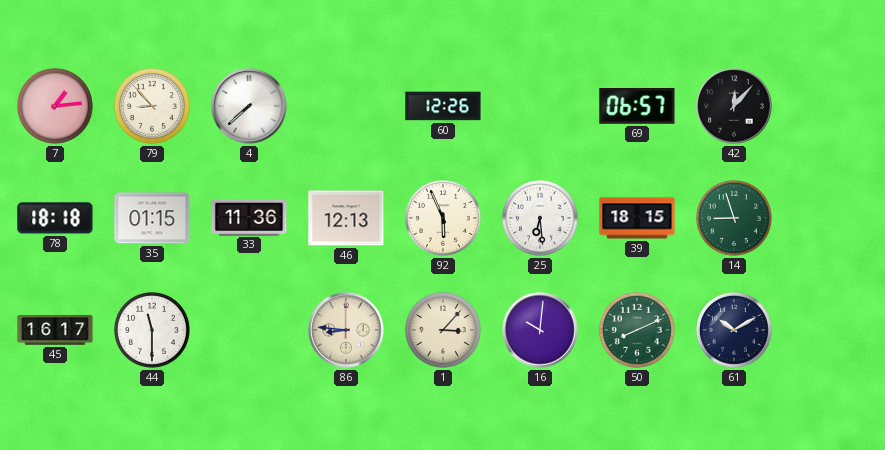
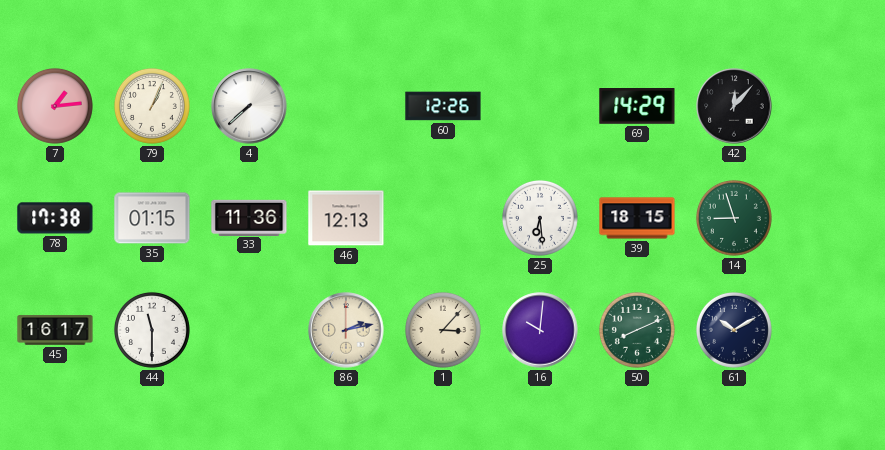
79: 8:53 -> 1:04 (152, 106)
69: 06:57 -> 14:29 (637, 107)
78: 18:18 -> 17:38 (55, 218)
92: 5:56 -> none (443, 218)
86: 8:46 -> 2:13 (346, 330)
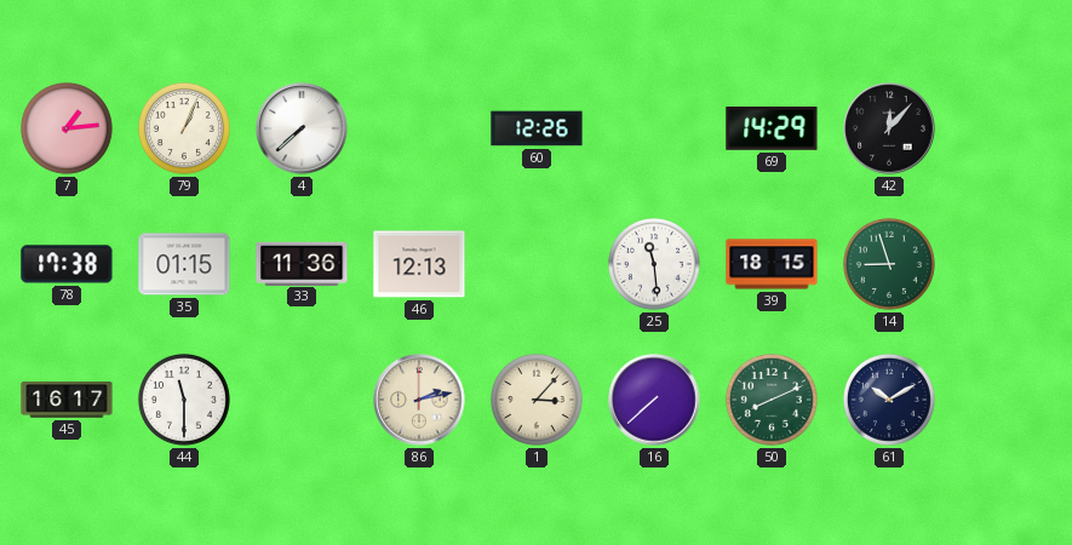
25: 6:29 -> 11:29 (654, 264)
16: 10:01 -> 7:38 (654, 400)
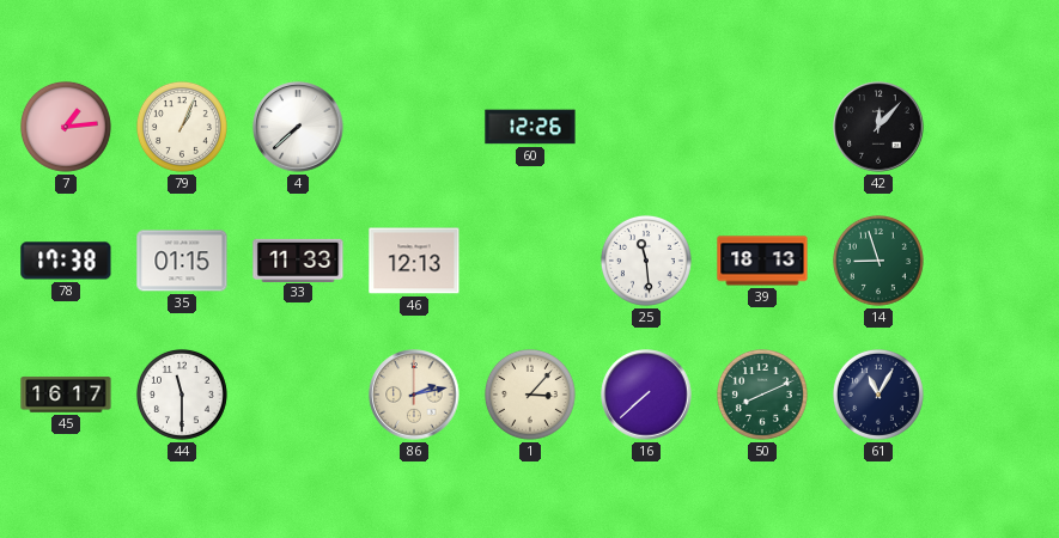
69: 14:29 -> none (772, 130)
33: 11:36 -> 11:33 (298, 259)
39: 18:15 -> 18:13 (762, 261)
61: 10:10 -> 11:05 (878, 395)
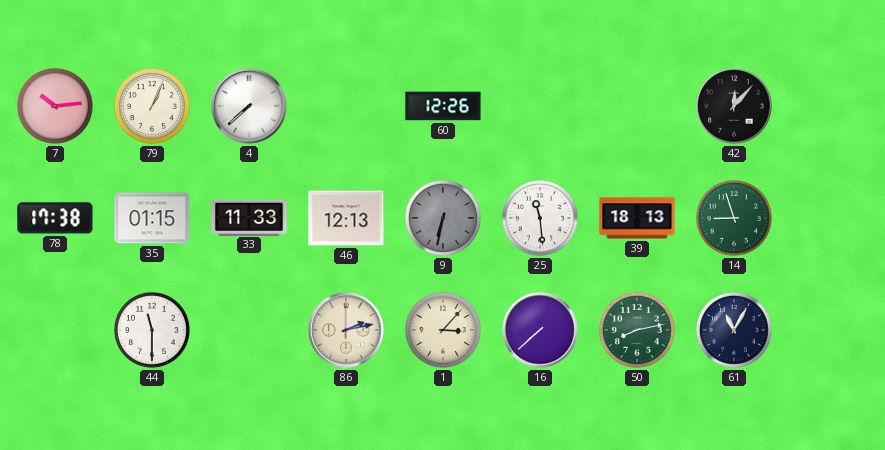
7: 1:14 -> 10:14 (55, 106)
9: none -> 6:32 (443, 218)
45: 16:17 -> none (66, 395)
50: 8:11 -> 8:13 (637, 330)
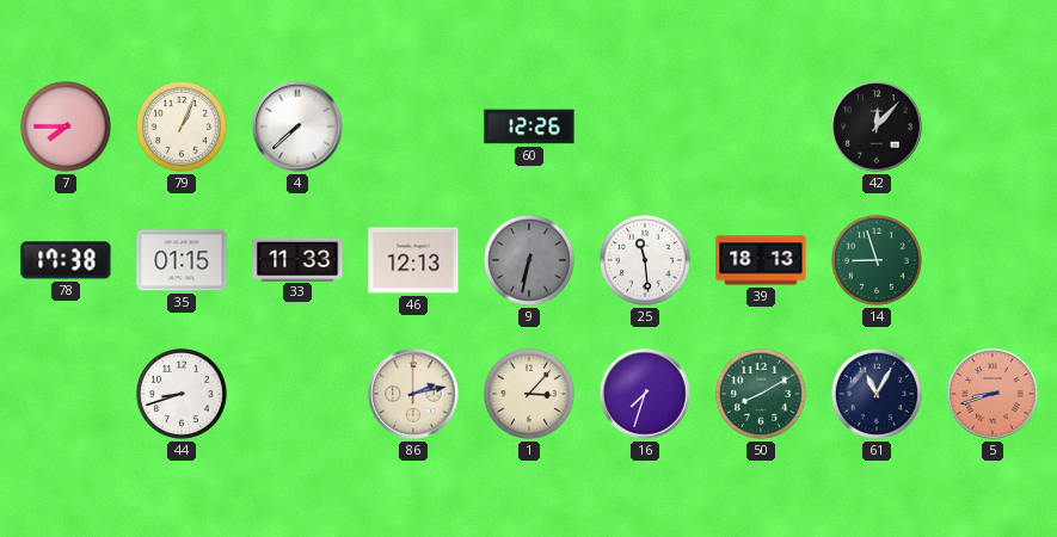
7: 10:14 -> 7:45 (66, 126)
44: 11:30 -> 8:42 (182, 394)
16: 7:38 -> 7:33 (645, 394)
50: 8:13 -> 8:10 (761, 394)
5: none -> 8:42 (993, 394)
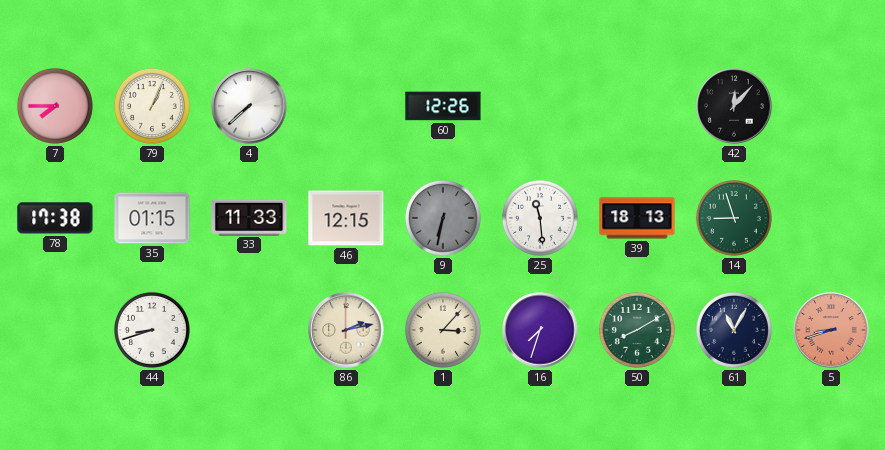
46: 12:13 -> 12:15 (346, 218)
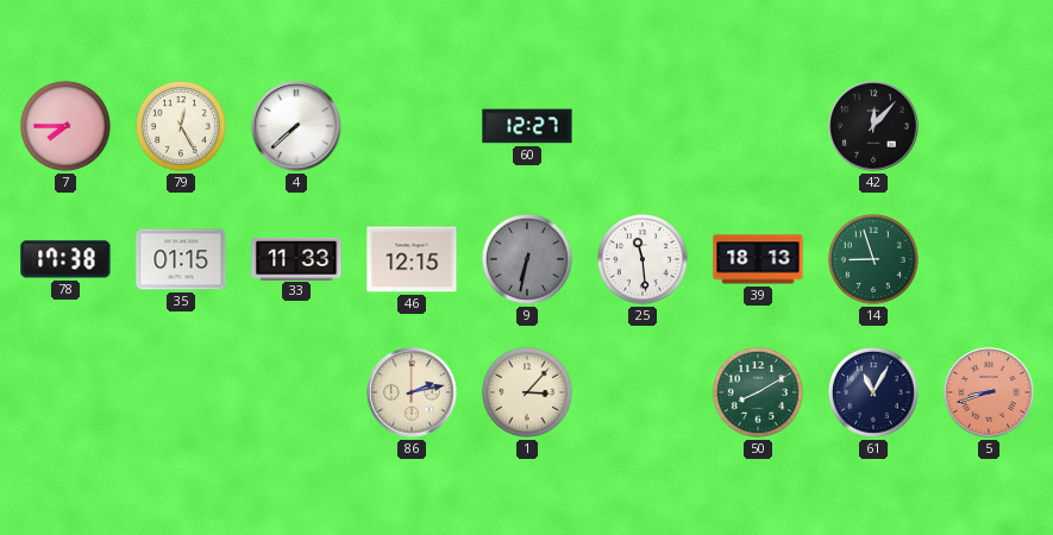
79: 1:04 -> 12:25 (181, 126)
60: 12:26 -> 12:27 (527, 126)
44: 8:42 -> none (152, 330)
16: 7:33 -> none (540, 330)
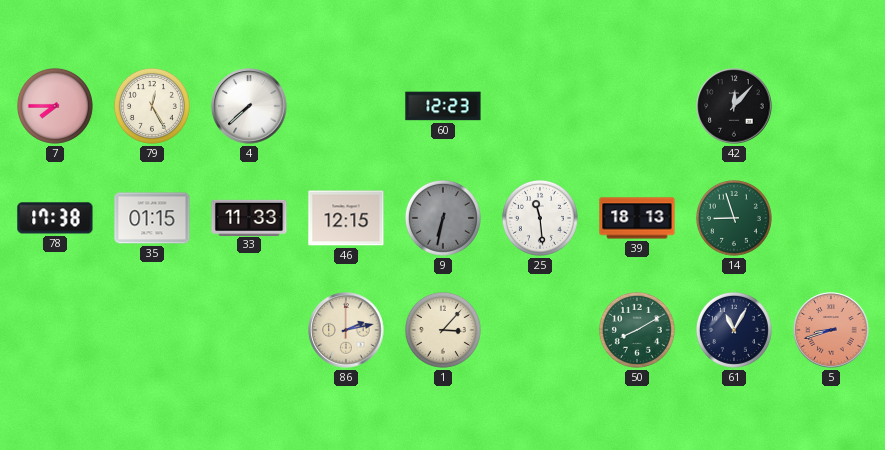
60: 12:27 -> 12:23 (443, 106)
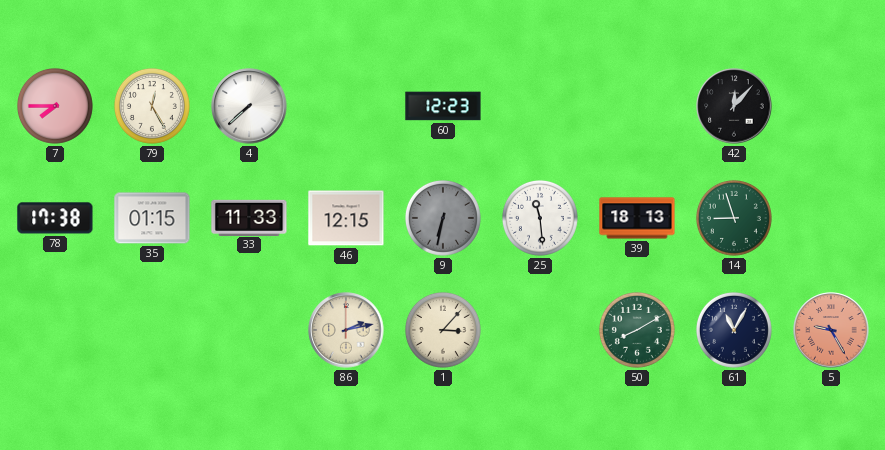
5: 8:42 -> 9:25 (831, 330)
